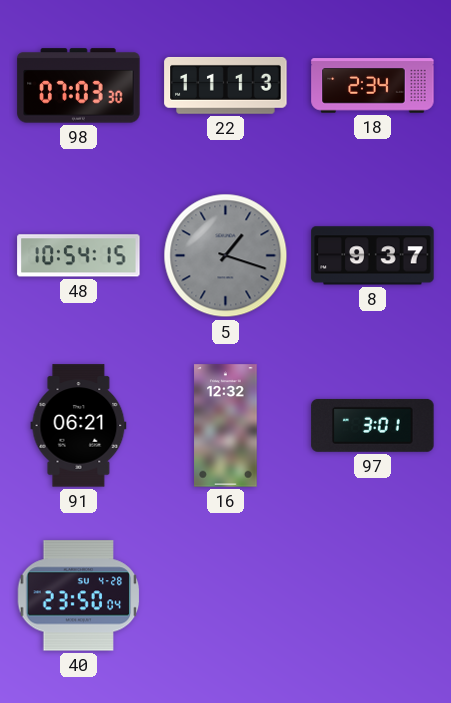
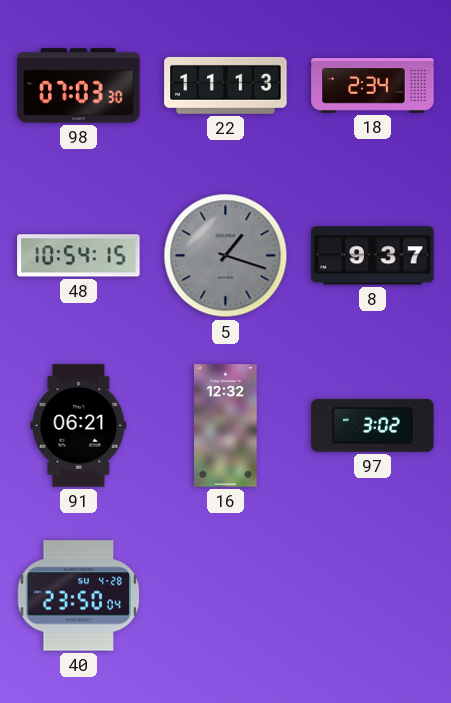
97: 3:01 -> 3:02 (373, 425)
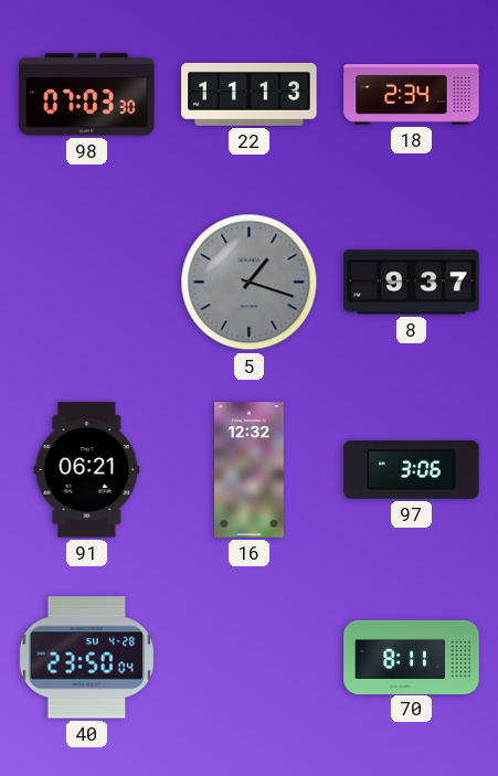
48: 10:54 -> none (79, 256)
97: 3:02 -> 3:06 (412, 469)
70: none -> 8:11 (412, 657)
